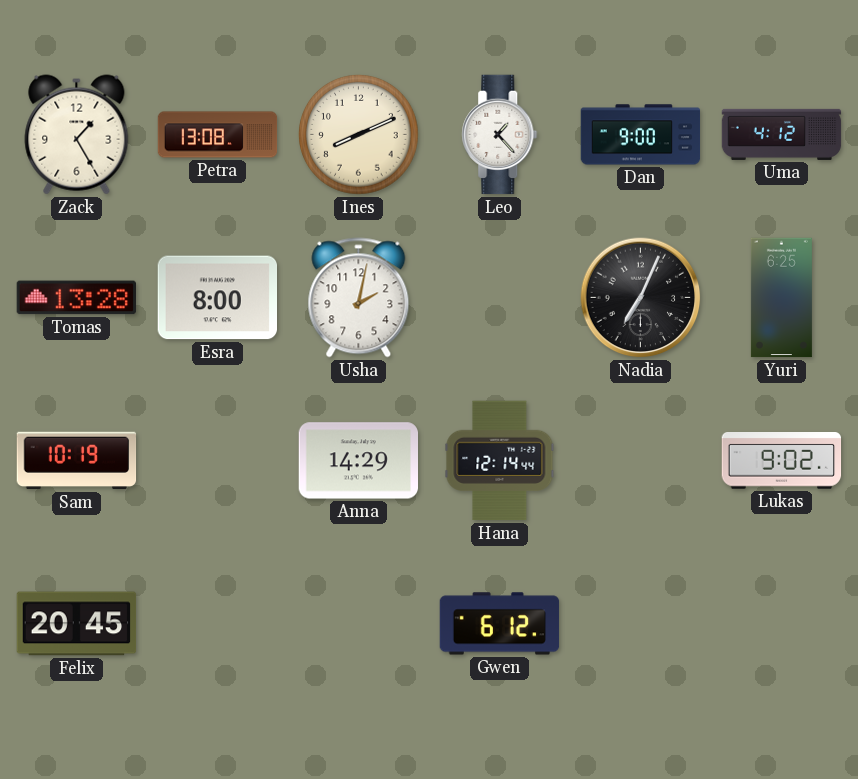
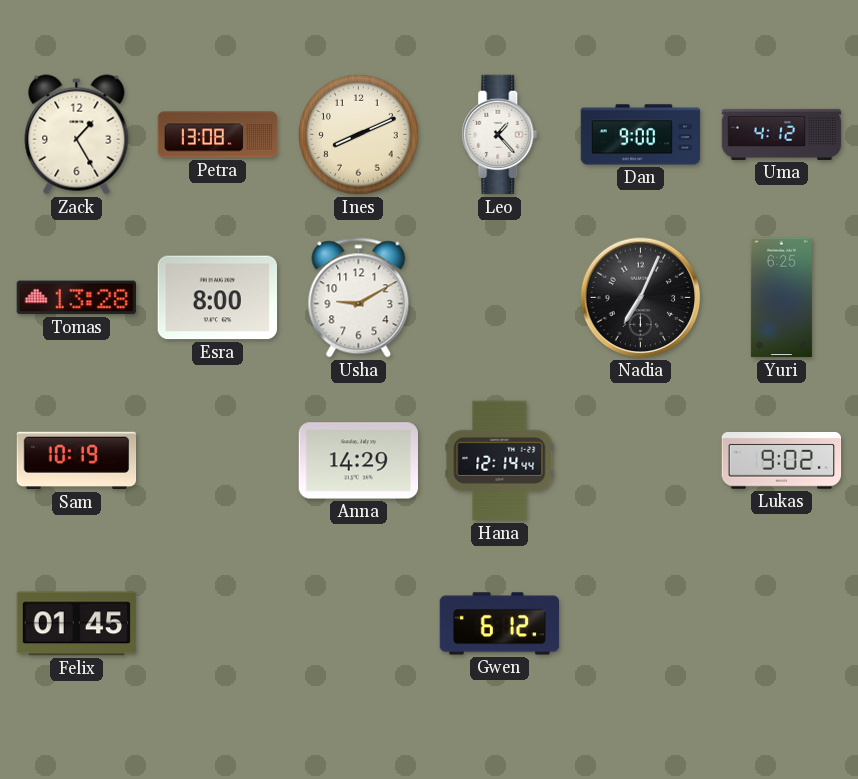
Usha: 2:02 -> 9:10 (359, 298)
Felix: 20:45 -> 01:45 (77, 624)
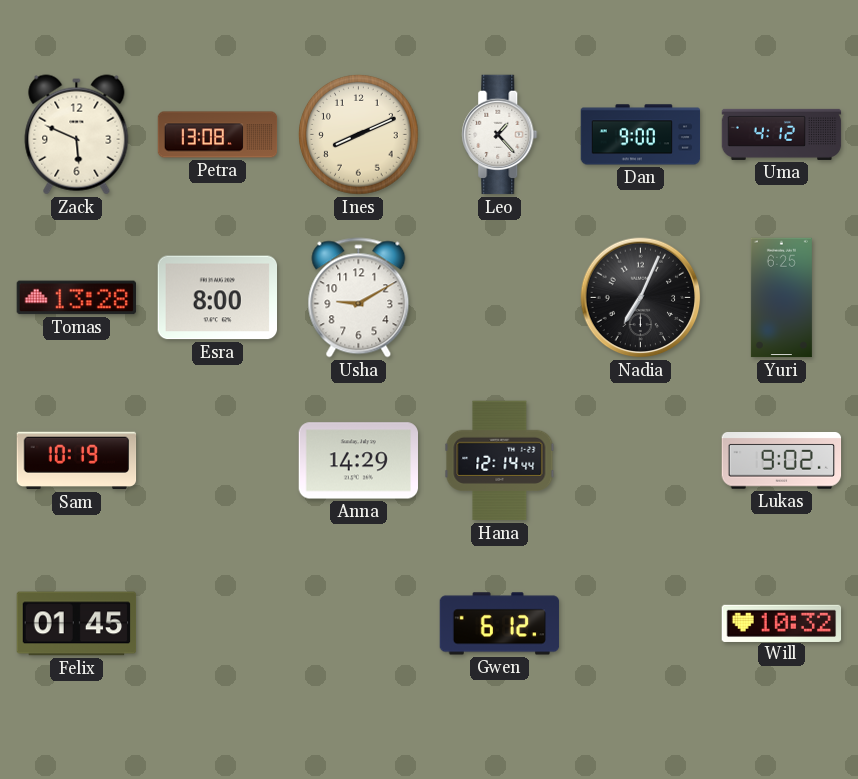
Zack: 1:25 -> 5:49 (77, 135)
Will: none -> 10:32 (782, 623)
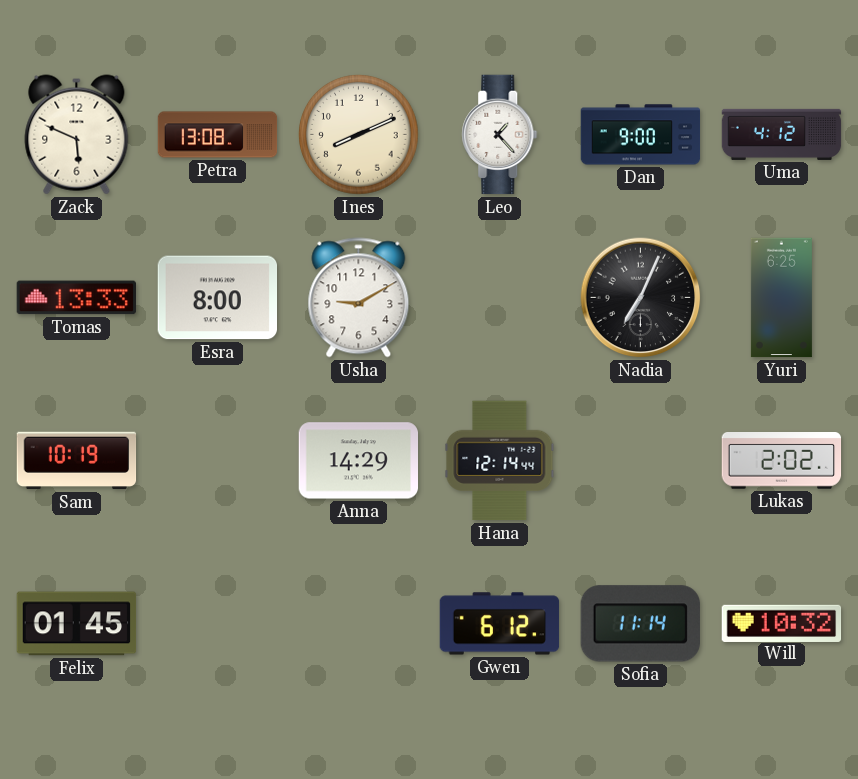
Tomas: 13:28 -> 13:33 (76, 298)
Lukas: 9:02 -> 2:02 (782, 461)
Sofia: none -> 11:14 (640, 624)
